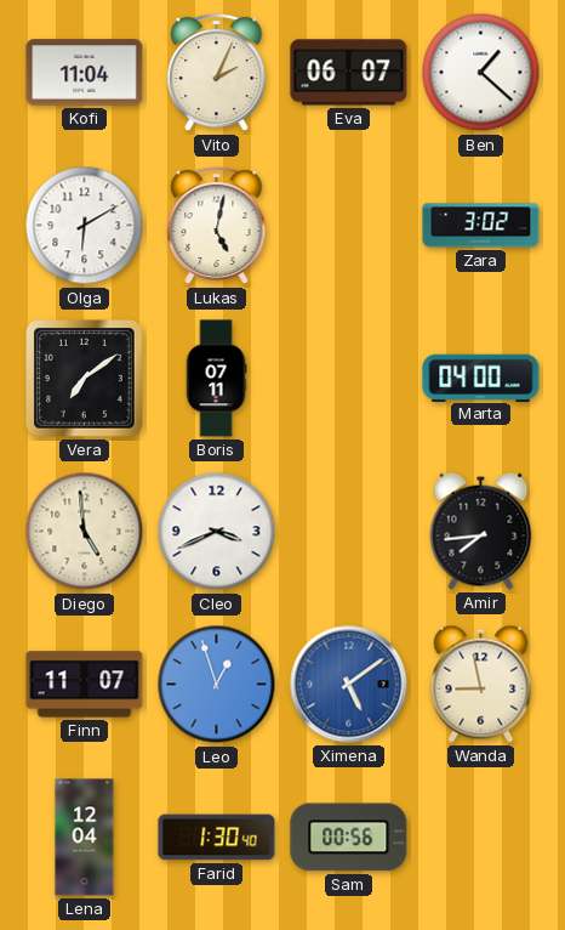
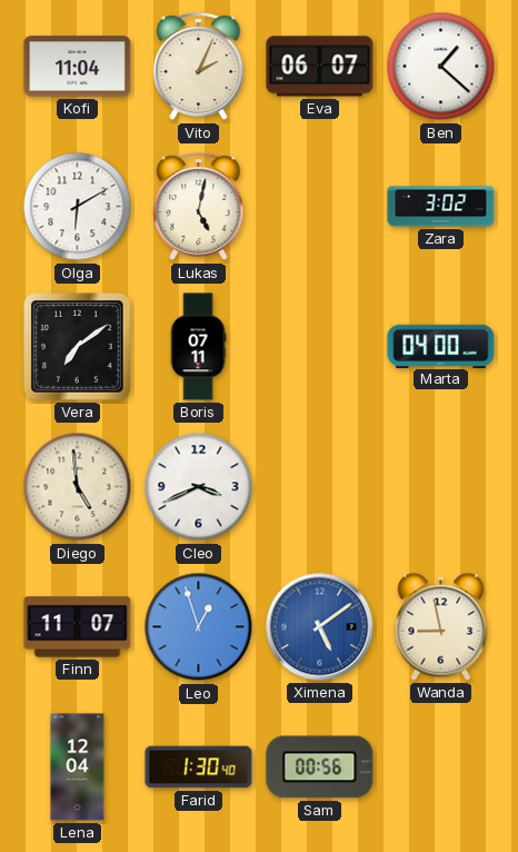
Amir: 7:44 -> none (481, 531)
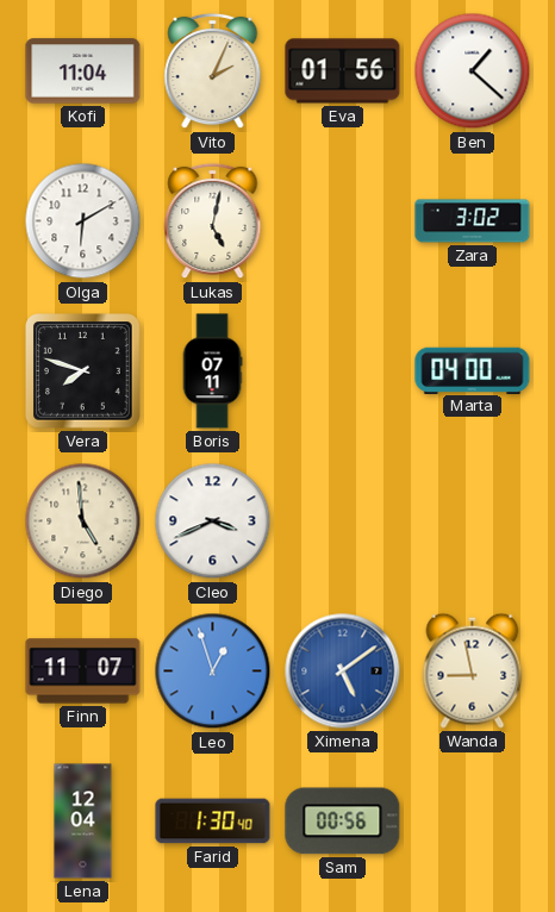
Eva: 06:07 -> 01:56 (343, 71)
Vera: 7:09 -> 7:48 (83, 371)
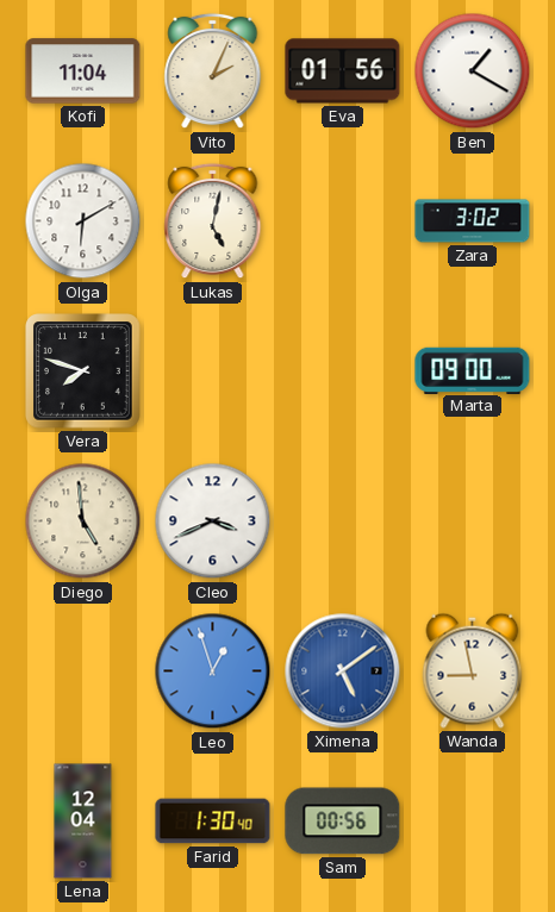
Ben: 1:22 -> 1:20 (473, 71)
Boris: 07:11 -> none (212, 371)
Marta: 04:00 -> 09:00 (473, 370)
Finn: 11:07 -> none (83, 671)
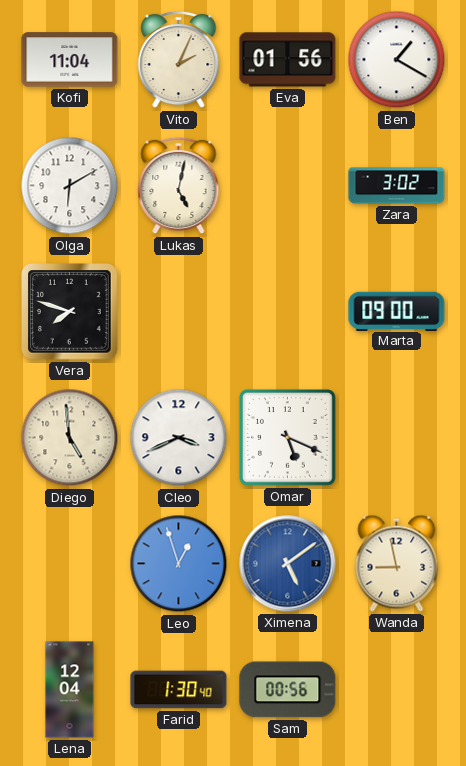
Omar: none -> 5:19 (288, 438)
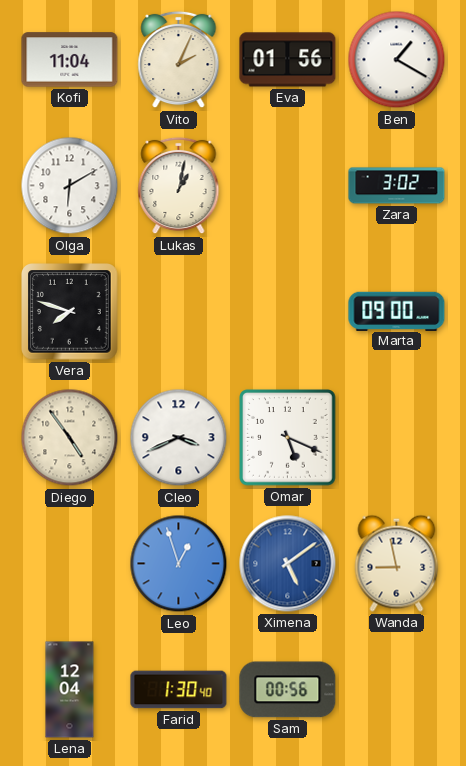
Lukas: 5:02 -> 1:02 (179, 186)
Diego: 4:59 -> 4:54 (70, 438)
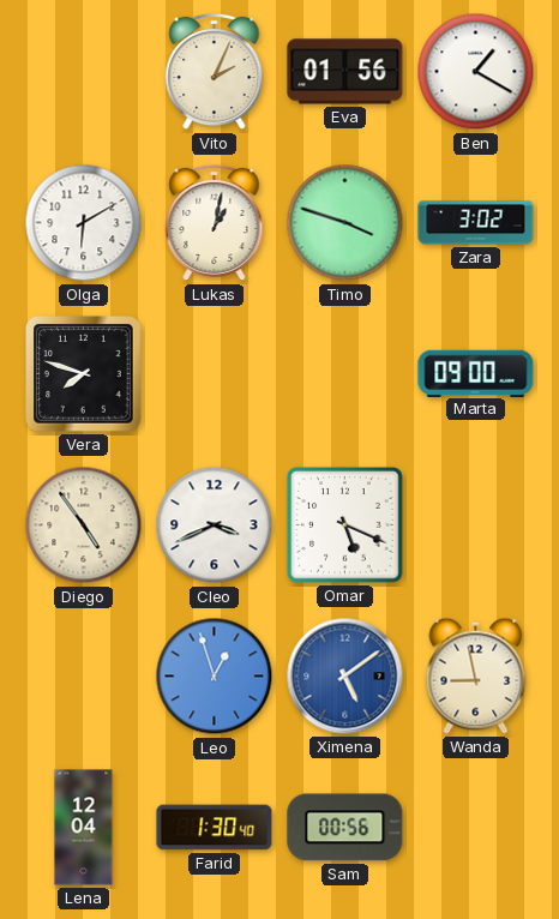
Kofi: 11:04 -> none (70, 60)
Timo: none -> 3:48 (345, 223)
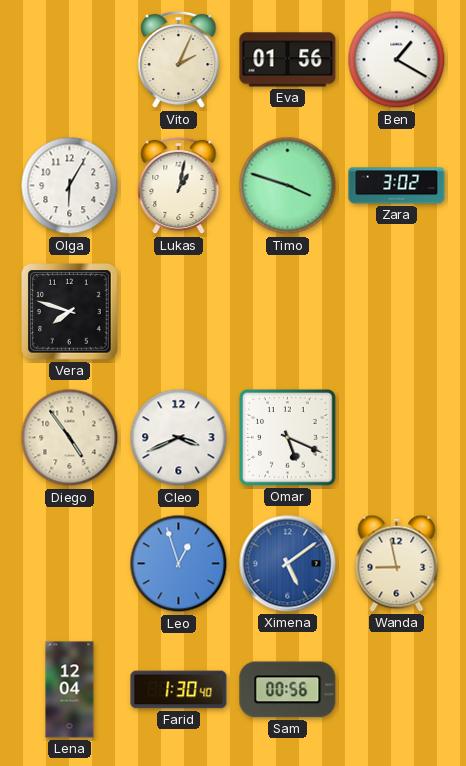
Olga: 6:10 -> 6:05 (70, 186)
Marta: 09:00 -> none (476, 373)
